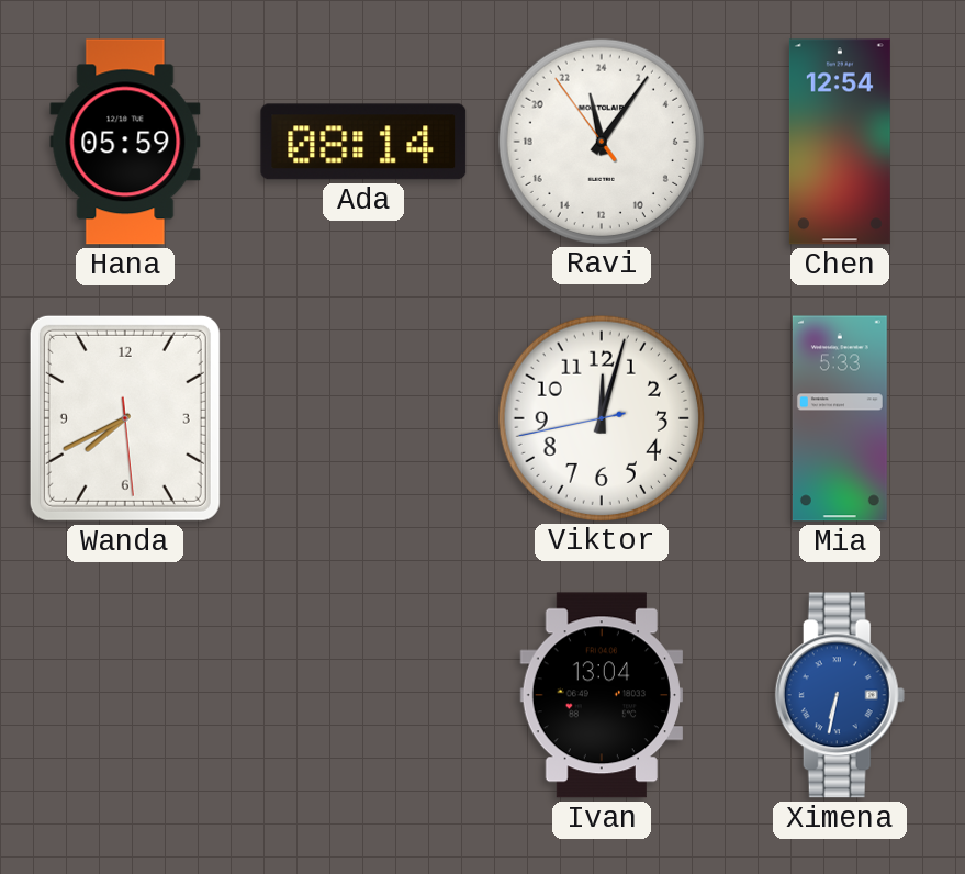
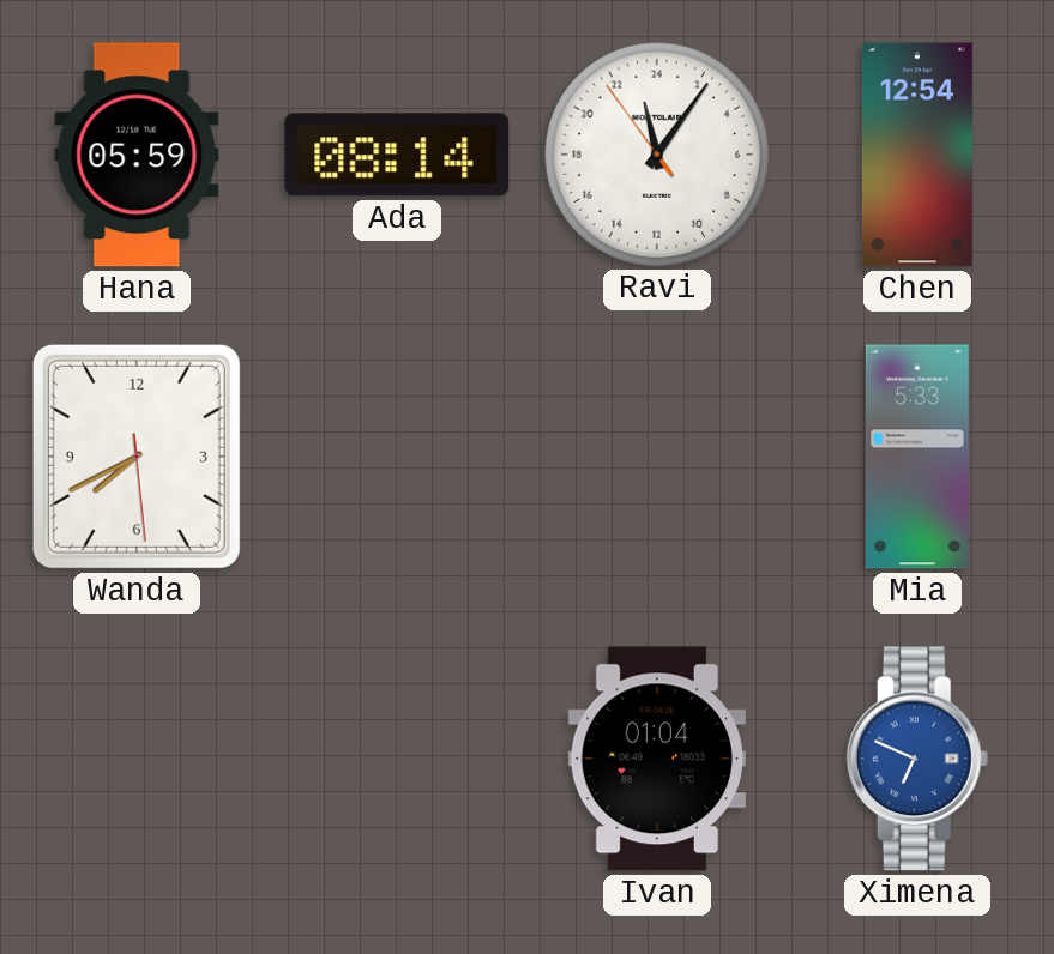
Viktor: 12:02 -> none (601, 417)
Ivan: 13:04 -> 01:04 (657, 759)
Ximena: 6:32 -> 6:49 (917, 759)
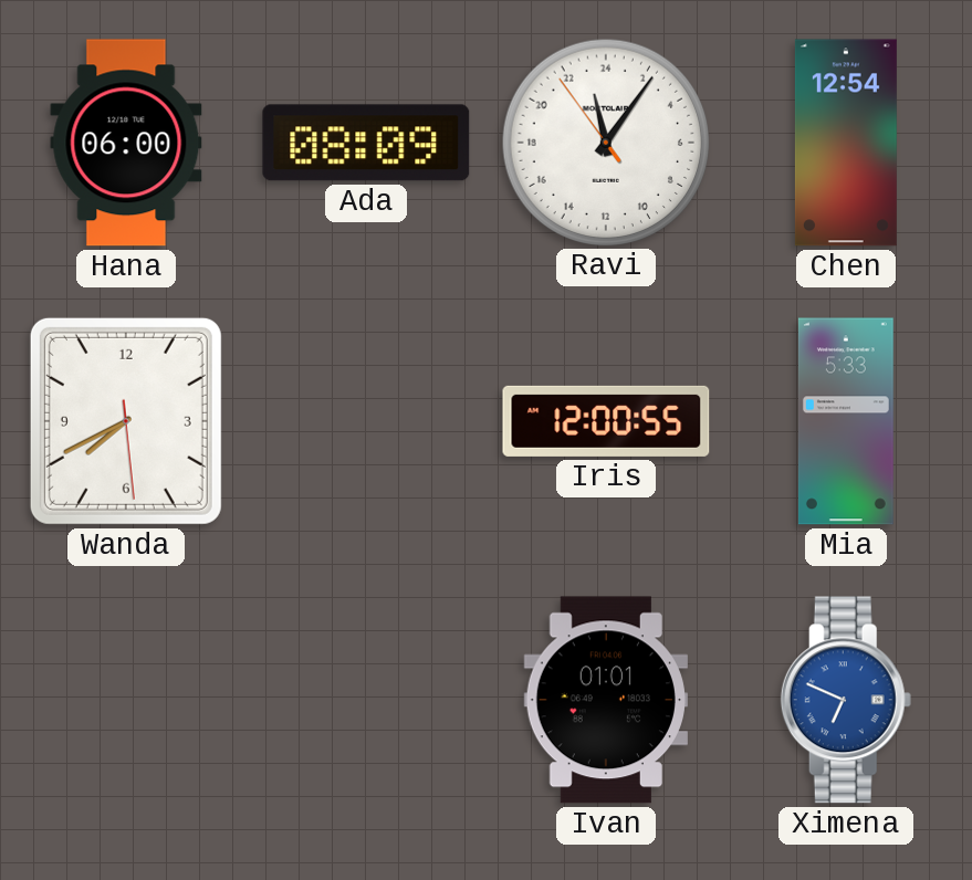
Hana: 05:59 -> 06:00 (126, 143)
Ada: 08:14 -> 08:09 (366, 143)
Iris: none -> 12:00 (606, 421)
Ivan: 01:04 -> 01:01 (606, 700)
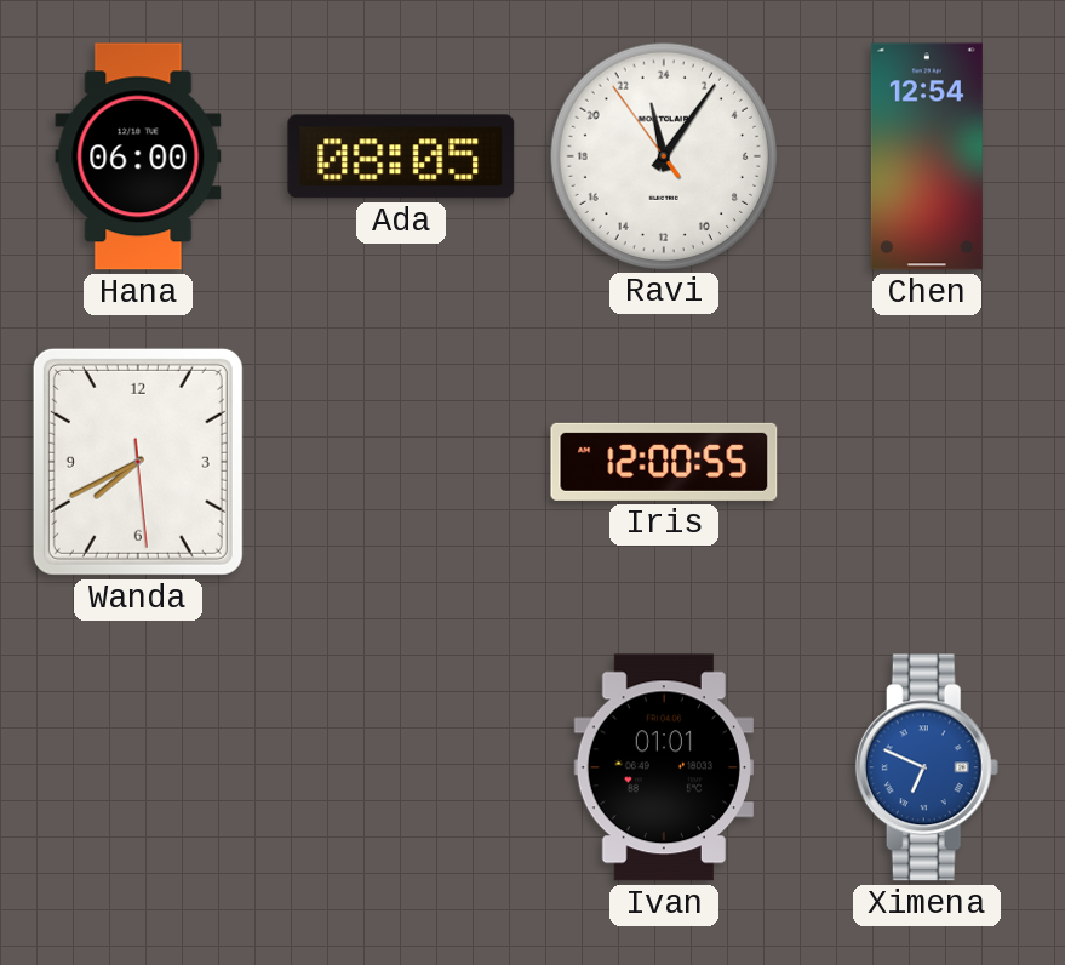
Ada: 08:09 -> 08:05 (401, 156)
Mia: 5:33 -> none (846, 421)
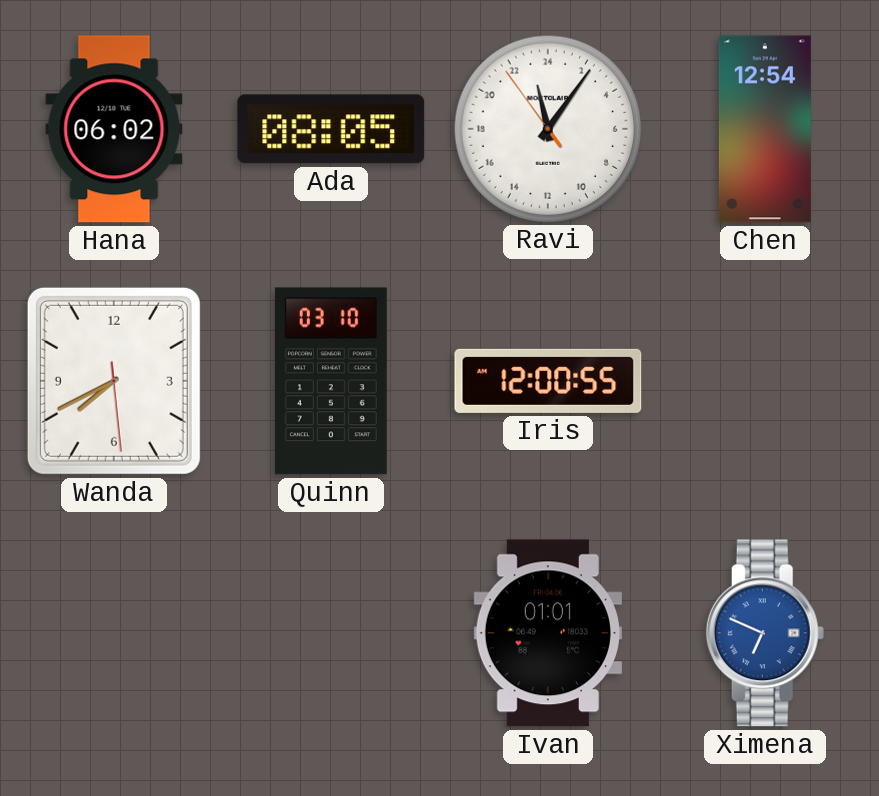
Hana: 06:00 -> 06:02 (114, 129)
Quinn: none -> 03:10 (331, 381)
